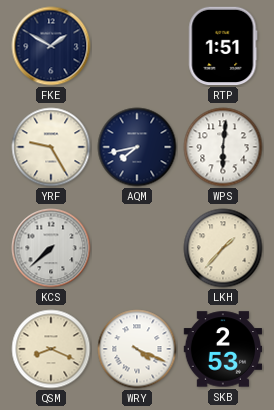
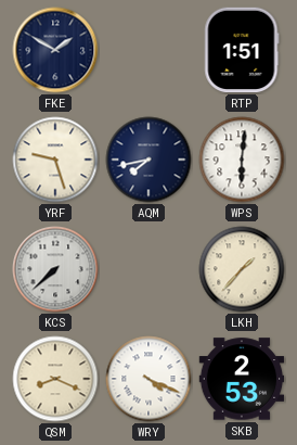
YRF: 9:25 -> 9:27 (55, 160)
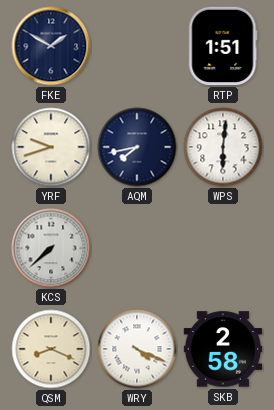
YRF: 9:27 -> 9:42 (51, 147)
LKH: 1:37 -> none (242, 269)
SKB: 2:53 -> 2:58 (223, 349)
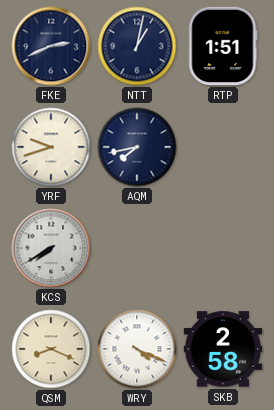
FKE: 1:50 -> 2:41 (51, 46)
NTT: none -> 1:02 (137, 46)
WPS: 6:01 -> none (223, 147)
KCS: 7:38 -> 7:40 (51, 248)
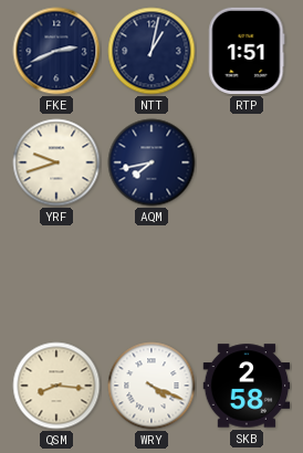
KCS: 7:40 -> none (51, 248)
QSM: 8:19 -> 8:16 (56, 386)
